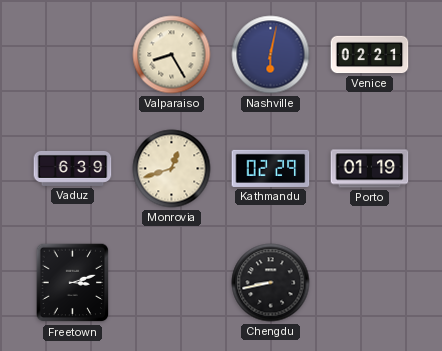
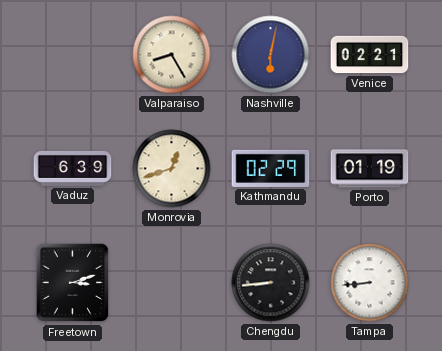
Chengdu: 8:43 -> 8:44 (271, 283)
Tampa: none -> 8:44 (370, 283)
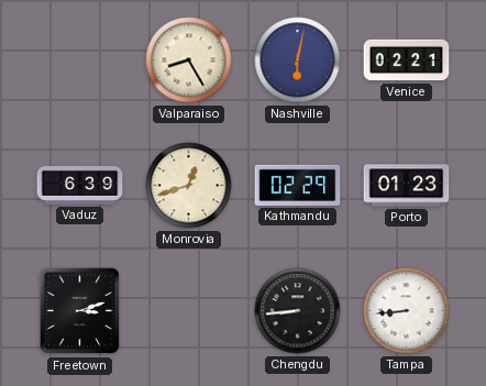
Porto: 01:19 -> 01:23 (407, 186)
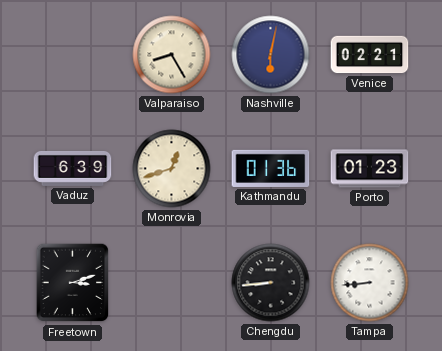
Kathmandu: 02:29 -> 01:36 (271, 168)
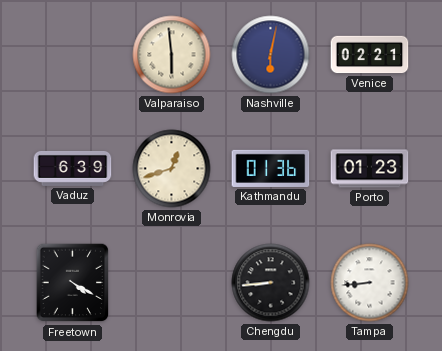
Valparaiso: 8:25 -> 5:59 (172, 55)
Freetown: 3:12 -> 4:20 (73, 283)
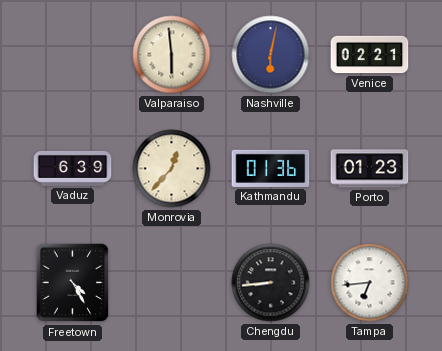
Monrovia: 12:42 -> 12:37 (172, 169)
Freetown: 4:20 -> 4:25 (73, 283)
Tampa: 8:44 -> 6:44 (370, 283)
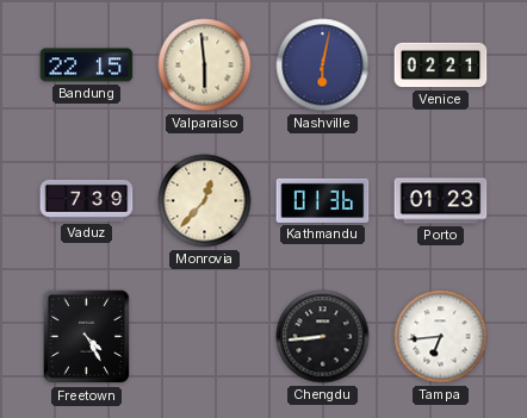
Bandung: none -> 22:15 (87, 65)
Vaduz: 6:39 -> 7:39 (87, 200)
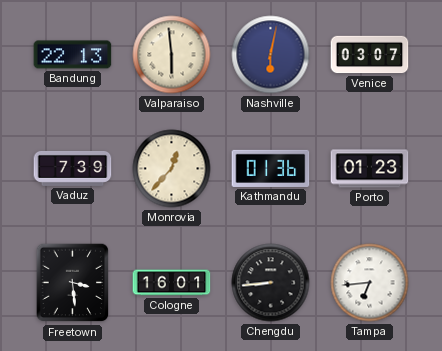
Bandung: 22:15 -> 22:13 (73, 55)
Venice: 02:21 -> 03:07 (370, 55)
Freetown: 4:25 -> 3:29 (73, 283)
Cologne: none -> 16:01 (172, 283)
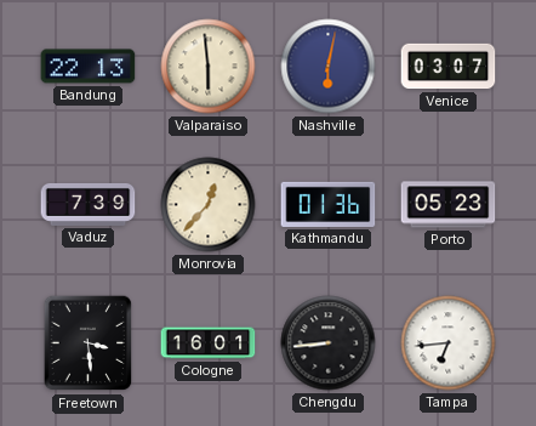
Porto: 01:23 -> 05:23 (449, 205)
